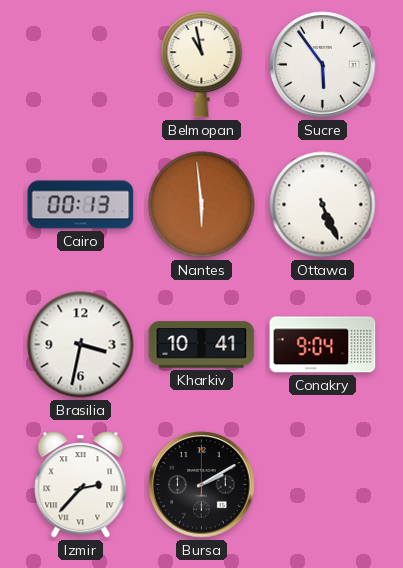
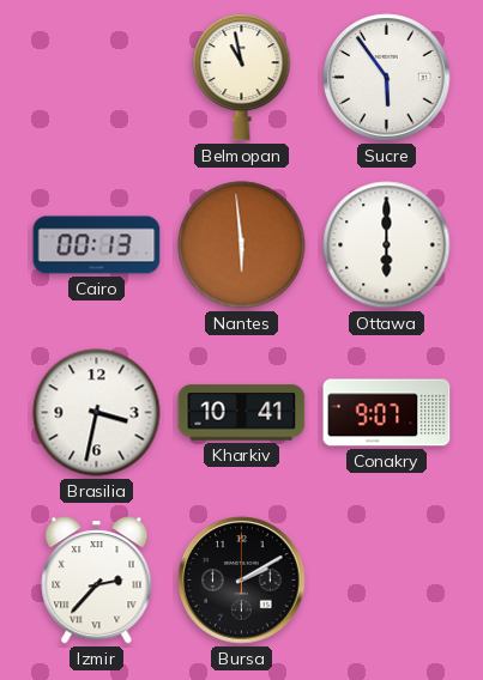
Ottawa: 5:26 -> 6:00 (387, 245)
Conakry: 9:04 -> 9:07 (387, 413)
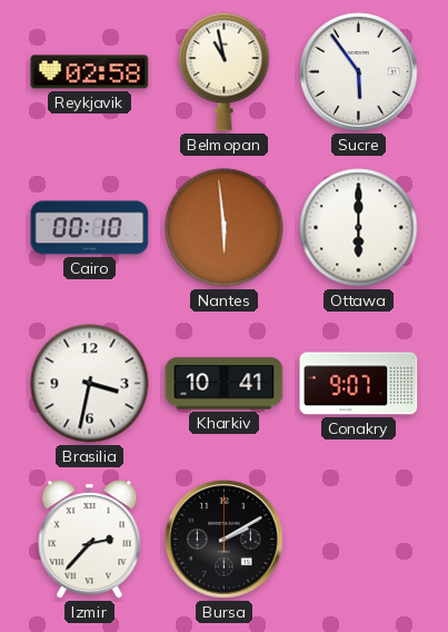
Reykjavik: none -> 02:58 (90, 72)
Cairo: 00:13 -> 00:10 (90, 228)
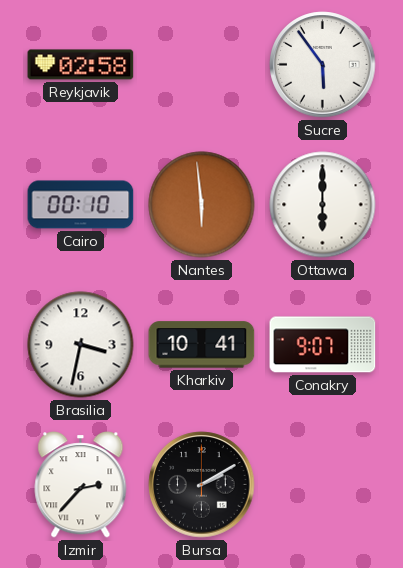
Belmopan: 10:58 -> none (225, 72)
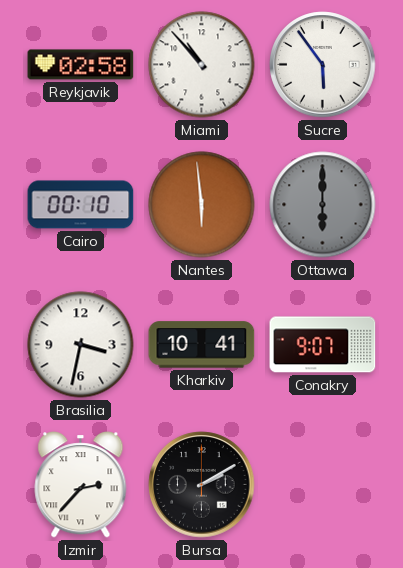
Miami: none -> 10:53 (202, 65)
Ottawa dial: white -> grey (323, 205)
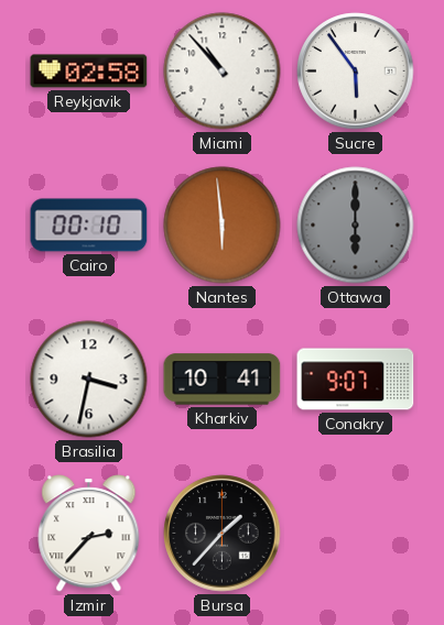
Bursa: 2:10 -> 1:37 (223, 534)
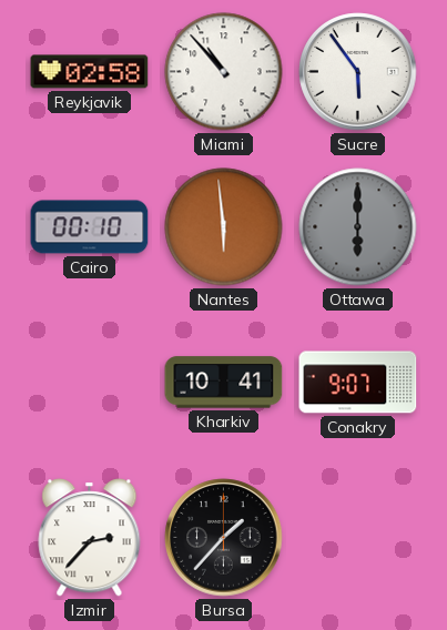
Brasilia: 3:32 -> none (89, 380)
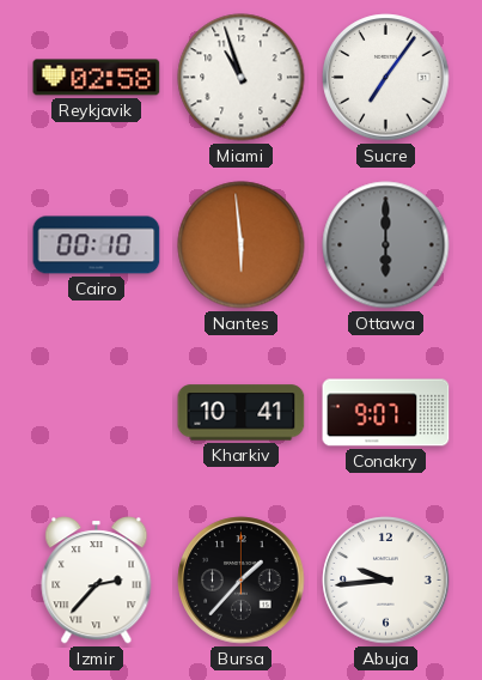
Miami: 10:53 -> 10:57 (242, 78)
Sucre: 5:54 -> 7:06 (386, 78)
Abuja: none -> 9:44 (386, 581)
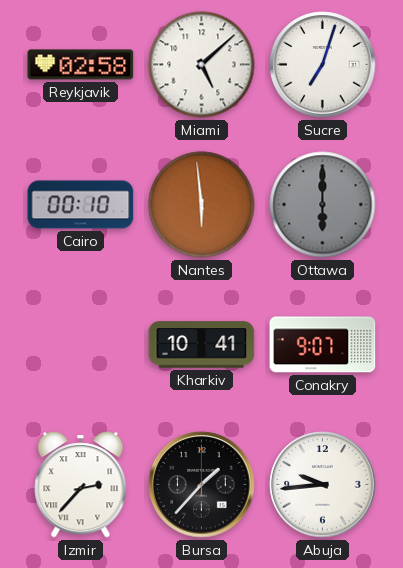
Miami: 10:57 -> 5:08 (202, 65)
Sucre: 7:06 -> 7:03 (323, 65)
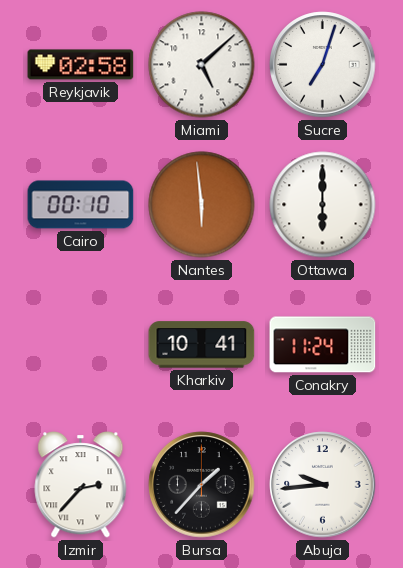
Ottawa dial: grey -> white (323, 205)
Conakry: 9:07 -> 11:24 (323, 345)
